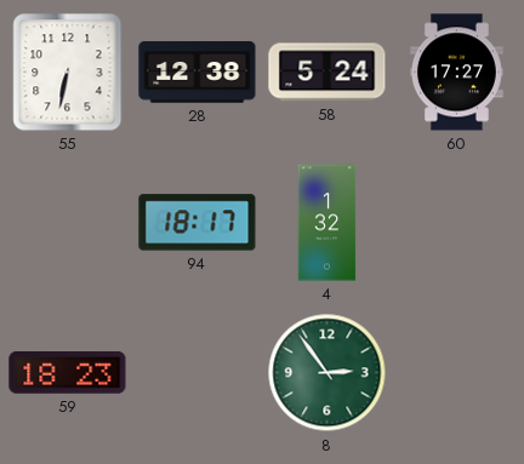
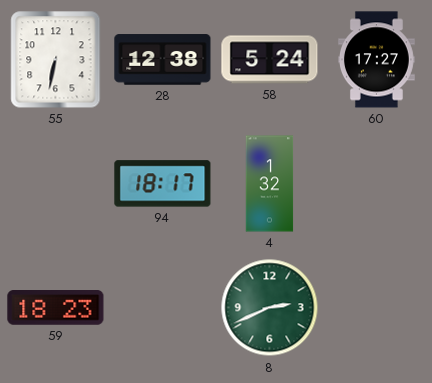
8: 2:54 -> 2:41 (270, 308)
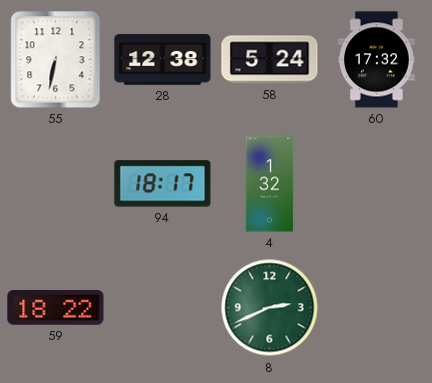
60: 17:27 -> 17:32 (377, 60)
59: 18:23 -> 18:22 (56, 308)
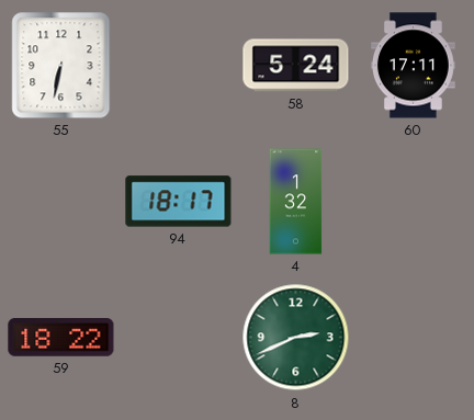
28: 12:38 -> none (163, 60)
60: 17:32 -> 17:11 (414, 66)
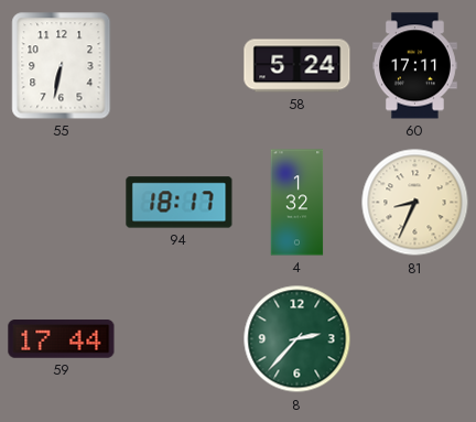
81: none -> 8:34 (415, 203)
59: 18:22 -> 17:44 (62, 339)
8: 2:41 -> 2:37 (297, 339)
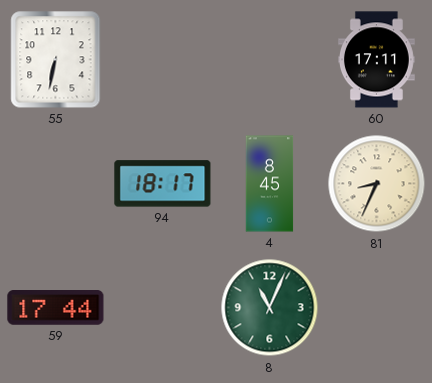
58: 5:24 -> none (297, 66)
4: 1:32 -> 8:45 (270, 184)
8: 2:37 -> 11:04 (270, 308)
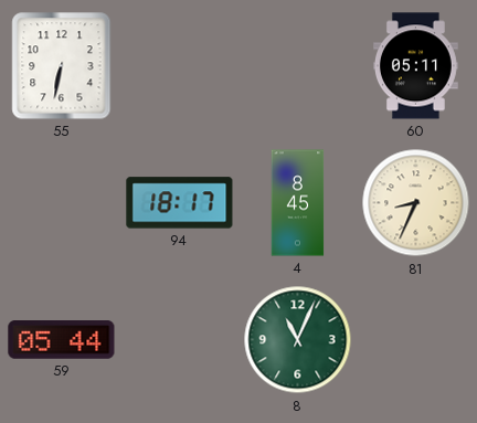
60: 17:11 -> 05:11 (416, 66)
59: 17:44 -> 05:44 (62, 340)
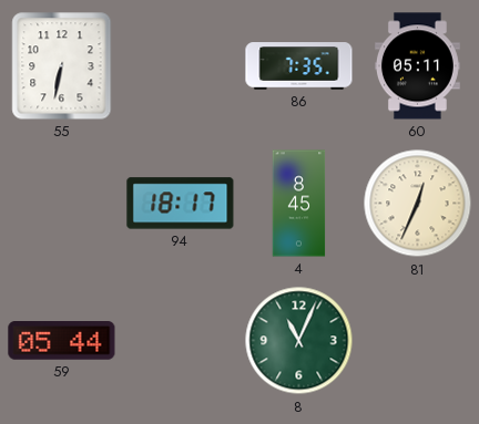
86: none -> 7:35 (299, 66)
81: 8:34 -> 12:34 (418, 204)
